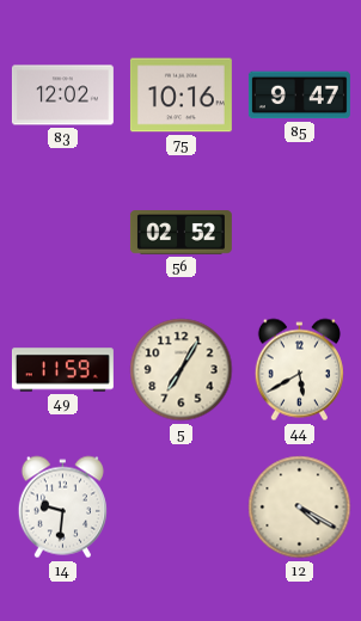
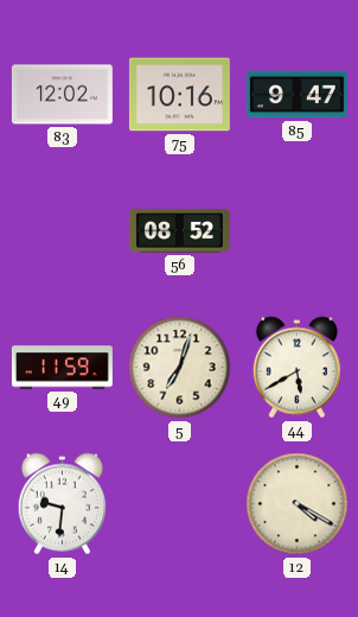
56: 02:52 -> 08:52 (179, 231)
5: 7:05 -> 7:03 (180, 368)
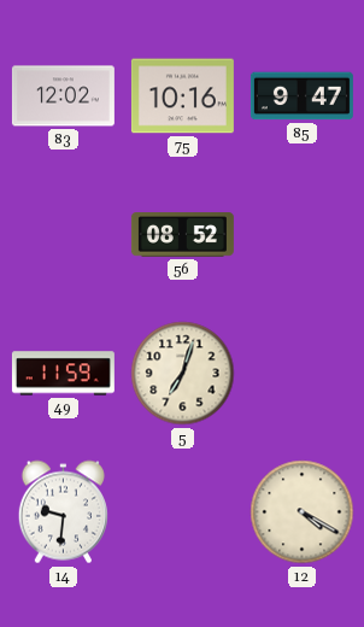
44: 5:40 -> none (296, 368)
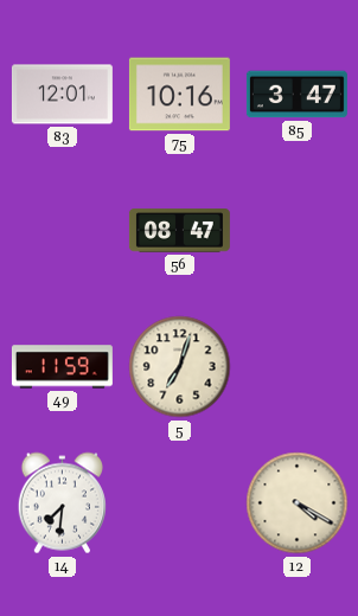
83: 12:02 -> 12:01 (62, 95)
85: 9:47 -> 3:47 (296, 95)
56: 08:52 -> 08:47 (179, 231)
14: 9:31 -> 7:31 (62, 503)
